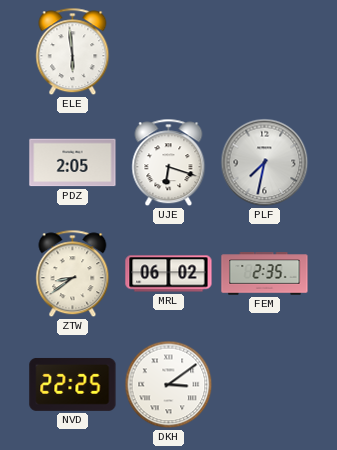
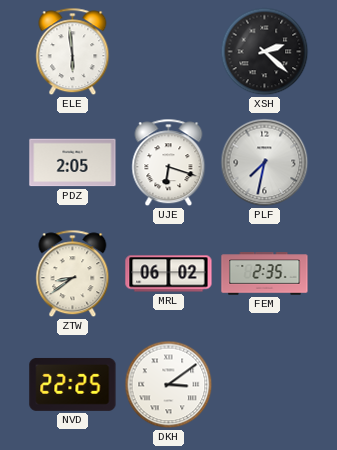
XSH: none -> 2:22 (265, 52)
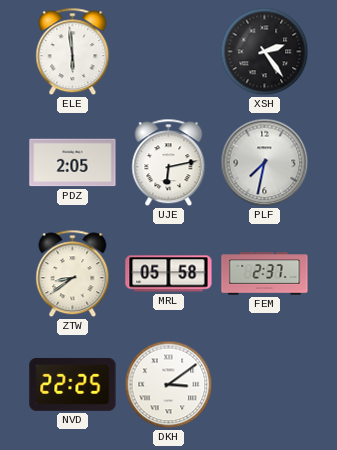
XSH: 2:22 -> 2:24 (265, 52)
UJE: 6:18 -> 6:13 (169, 163)
MRL: 06:02 -> 05:58 (169, 274)
FEM: 2:35 -> 2:37 (265, 274)
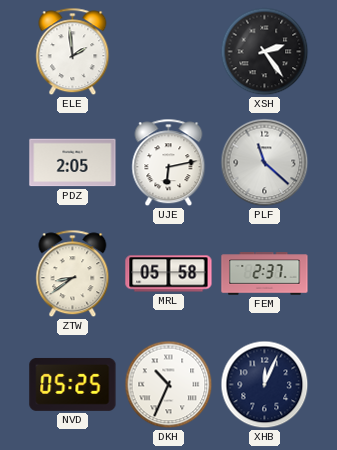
ELE: 5:59 -> 1:59 (73, 52)
PLF: 7:32 -> 11:22 (265, 163)
NVD: 22:25 -> 05:25 (73, 384)
DKH: 3:09 -> 10:34 (169, 385)
XHB: none -> 12:04 (265, 385)
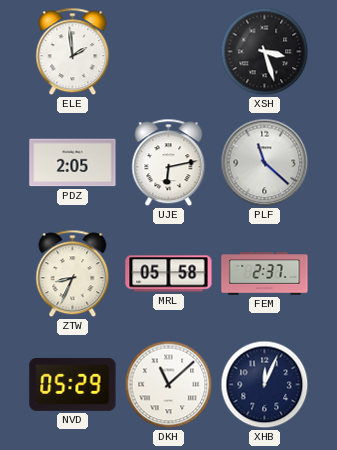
XSH: 2:24 -> 3:27 (265, 52)
ZTW: 8:39 -> 8:34 (73, 274)
NVD: 05:25 -> 05:29 (73, 384)
DKH: 10:34 -> 11:08 (169, 385)
